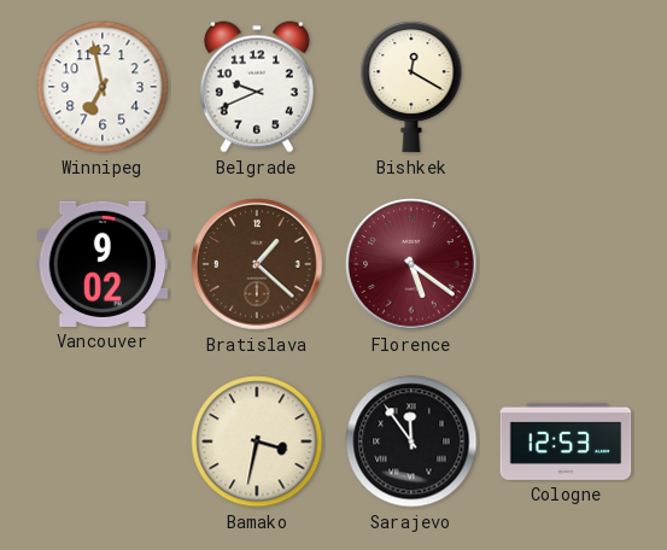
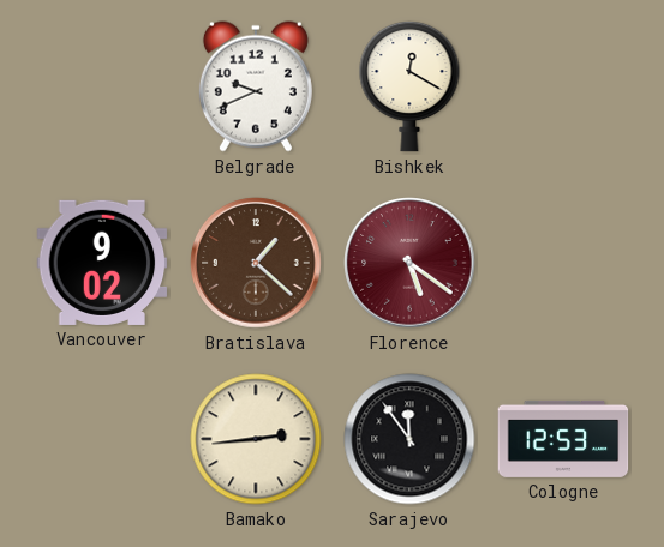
Winnipeg: 6:58 -> none (103, 87)
Bamako: 3:32 -> 2:44 (256, 439)
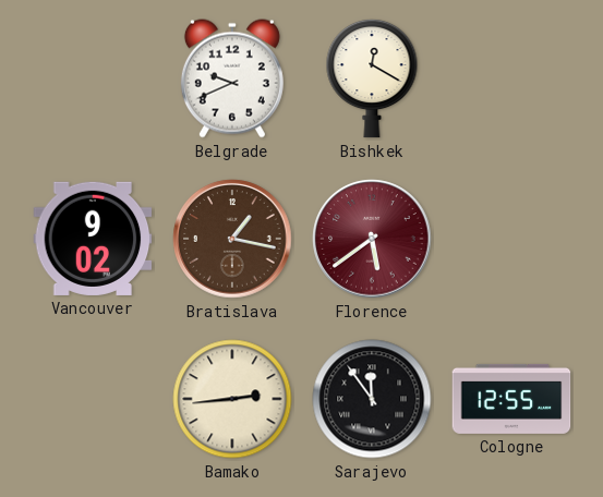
Bratislava: 1:22 -> 1:17 (232, 239)
Florence: 5:21 -> 5:39 (372, 239)
Cologne: 12:53 -> 12:55 (511, 399)
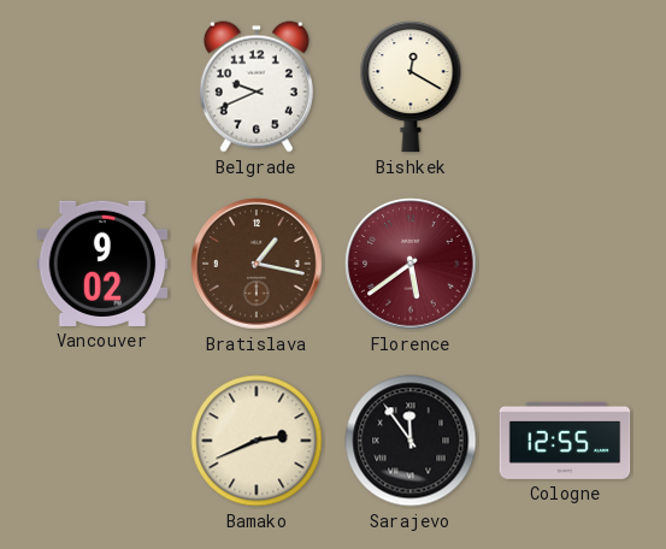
Bamako: 2:44 -> 2:41 (257, 441)
